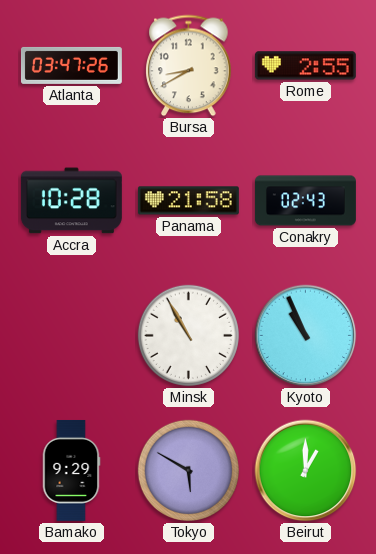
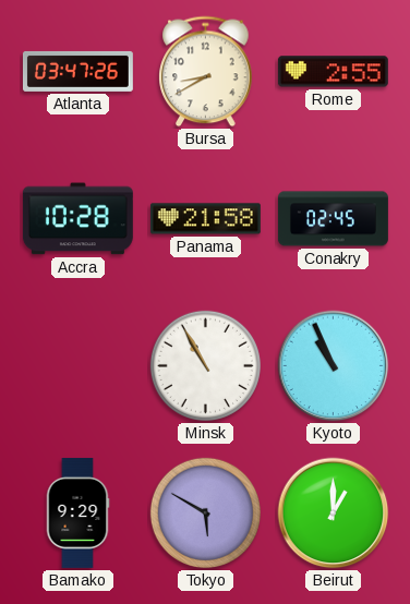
Conakry: 02:43 -> 02:45 (333, 219)
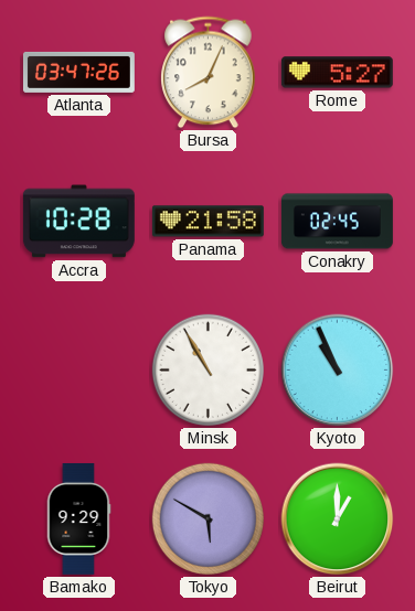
Bursa: 8:40 -> 8:04 (209, 73)
Rome: 2:55 -> 5:27 (337, 73)
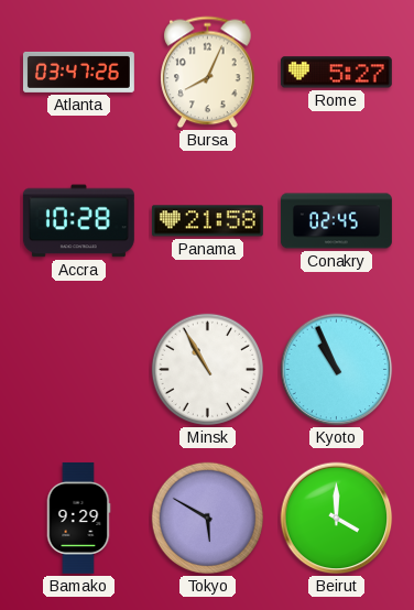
Beirut: 1:00 -> 4:00 (337, 519)
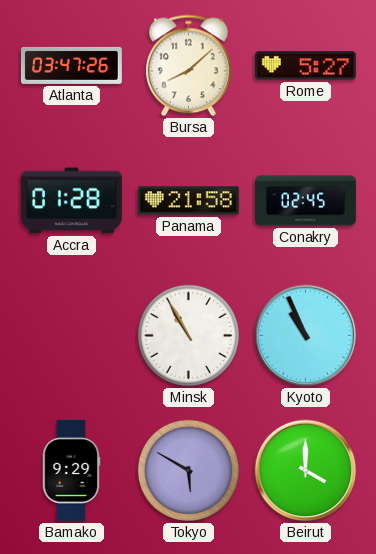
Bursa: 8:04 -> 8:08 (189, 66)
Accra: 10:28 -> 01:28 (71, 201)
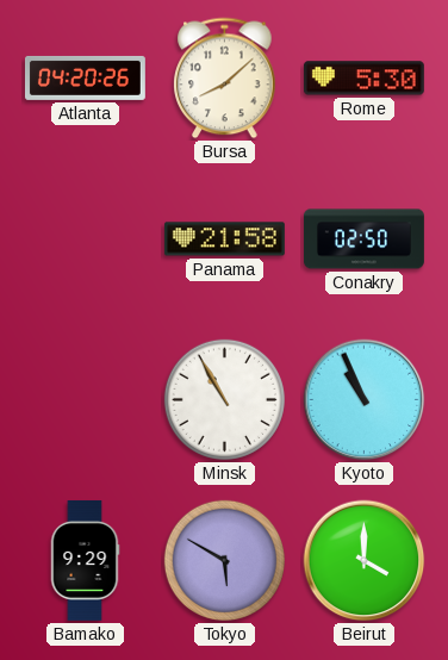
Atlanta: 03:47 -> 04:20 (85, 77)
Rome: 5:27 -> 5:30 (363, 79)
Accra: 01:28 -> none (71, 201)
Conakry: 02:45 -> 02:50 (363, 239)
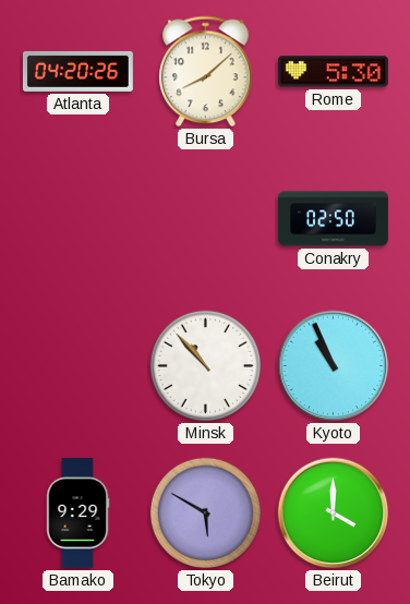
Panama: 21:58 -> none (224, 239)
Minsk: 10:55 -> 10:53 (205, 365)
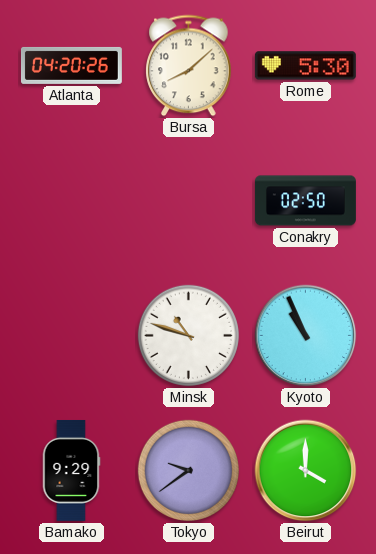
Minsk: 10:53 -> 10:48 (188, 335)
Tokyo: 5:50 -> 9:39 (188, 470)
